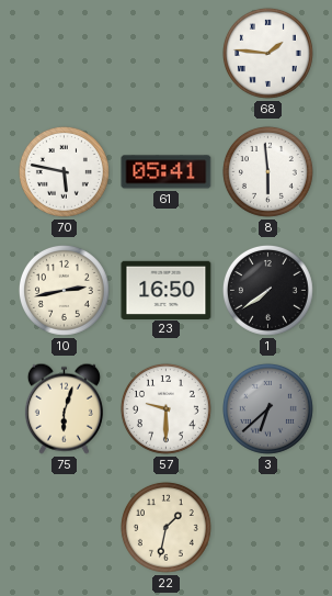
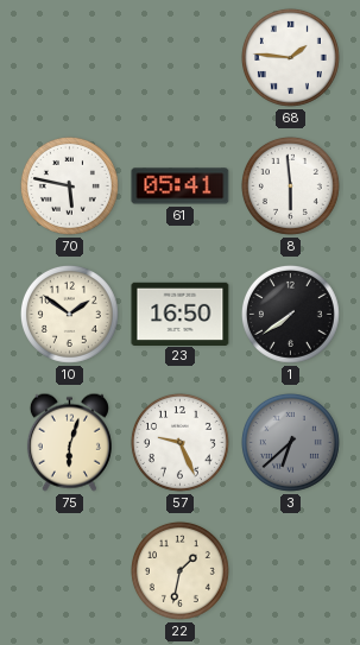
10: 2:43 -> 1:51 (69, 314)
57: 9:30 -> 9:26 (179, 442)
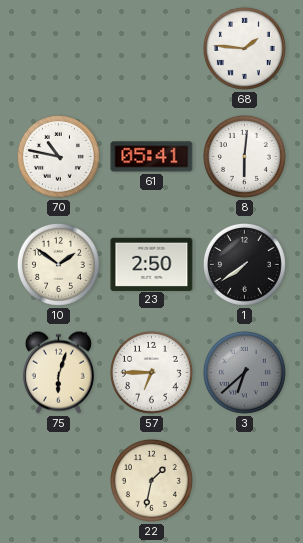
70: 5:47 -> 10:47 (58, 156)
8: 5:59 -> 6:01 (244, 156)
23: 16:50 -> 2:50 (152, 264)
57: 9:26 -> 6:45 (151, 372)
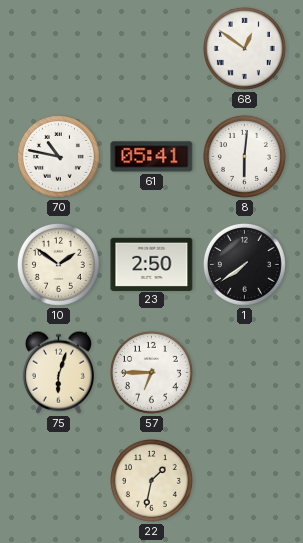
68: 1:46 -> 12:51 (244, 48)
3: 6:38 -> none (244, 372)
